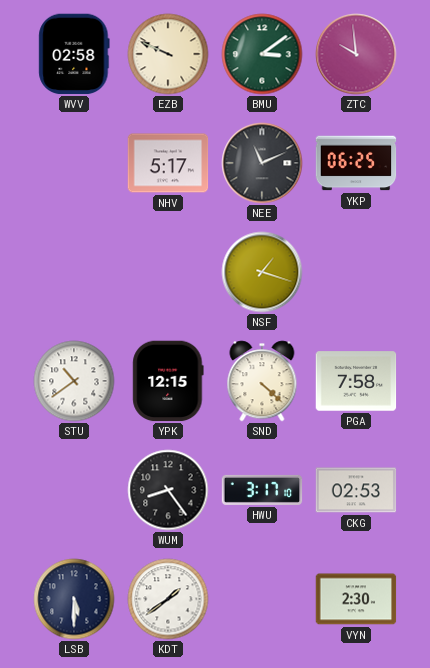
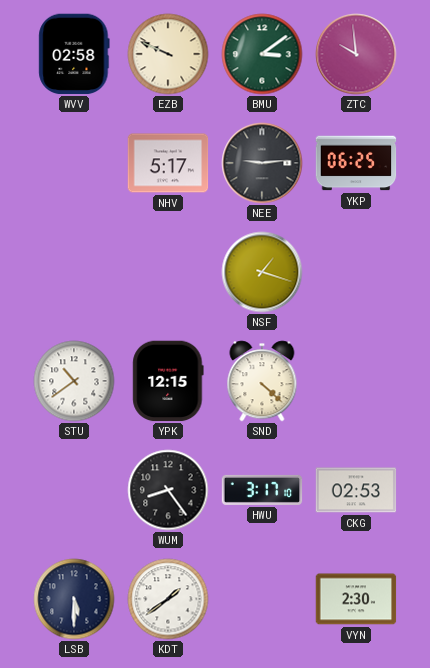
NEE: 11:11 -> 9:14 (262, 163)
PGA: 7:58 -> none (356, 381)
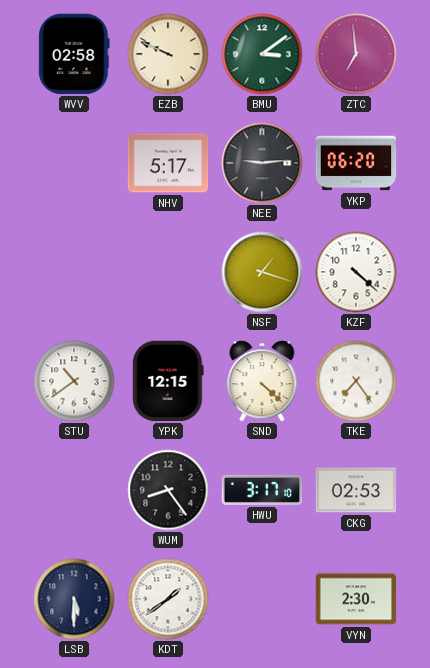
ZTC: 9:59 -> 6:59 (356, 54)
YKP: 06:25 -> 06:20 (356, 163)
KZF: none -> 4:22 (356, 272)
TKE: none -> 7:24 (356, 381)
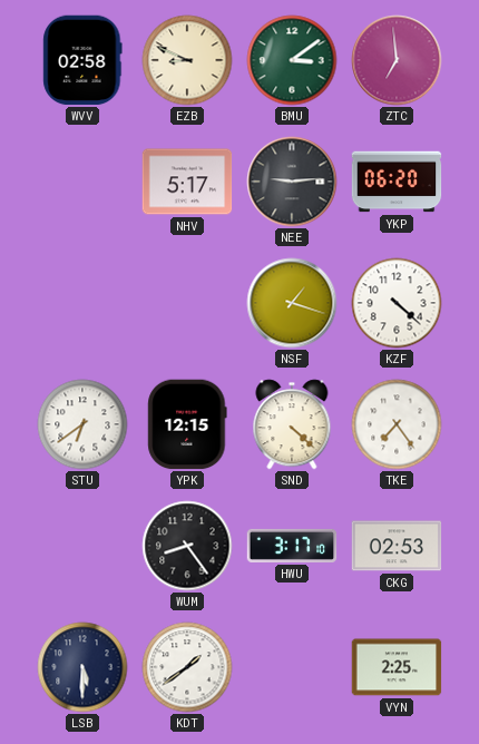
EZB: 9:49 -> 8:49 (187, 60)
STU: 10:39 -> 6:39 (82, 424)
VYN: 2:30 -> 2:25 (397, 667)
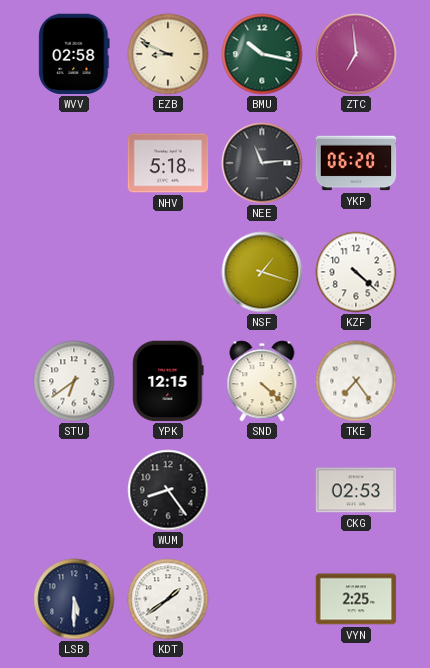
BMU: 3:09 -> 10:17 (262, 54)
NHV: 5:17 -> 5:18 (168, 163)
NEE: 9:14 -> 11:14 (262, 163)
HWU: 3:17 -> none (292, 546)
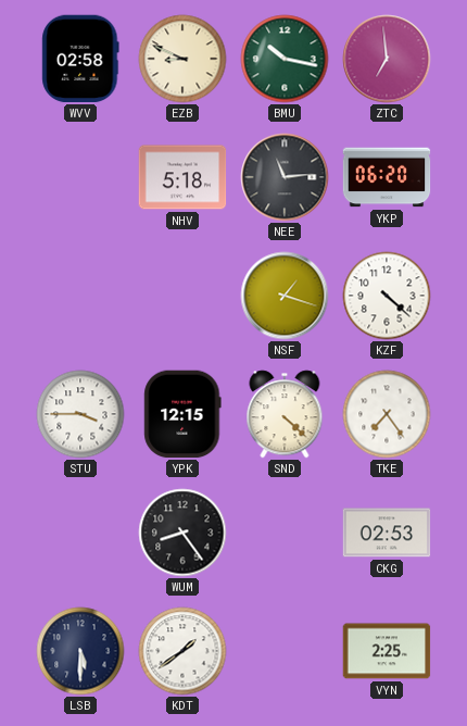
STU: 6:39 -> 3:45 (80, 414)
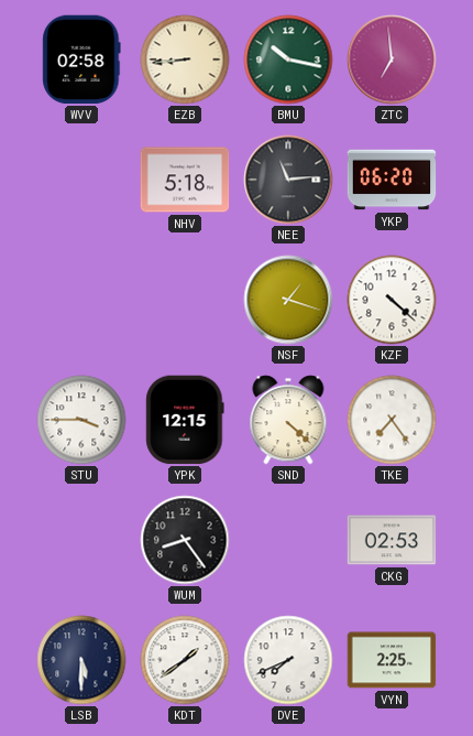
EZB: 8:49 -> 8:44 (185, 59)
DVE: none -> 7:41 (288, 660)
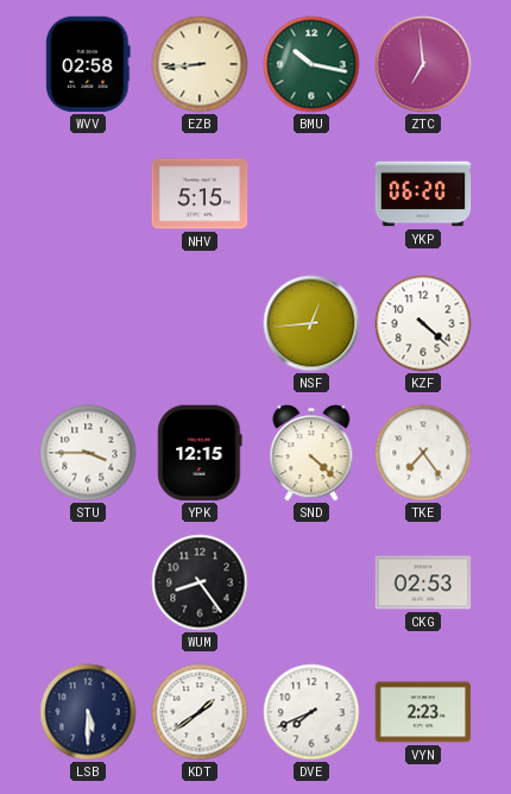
NHV: 5:18 -> 5:15 (200, 194)
NEE: 11:14 -> none (288, 180)
NSF: 1:18 -> 12:44 (311, 323)
VYN: 2:25 -> 2:23 (423, 712)
